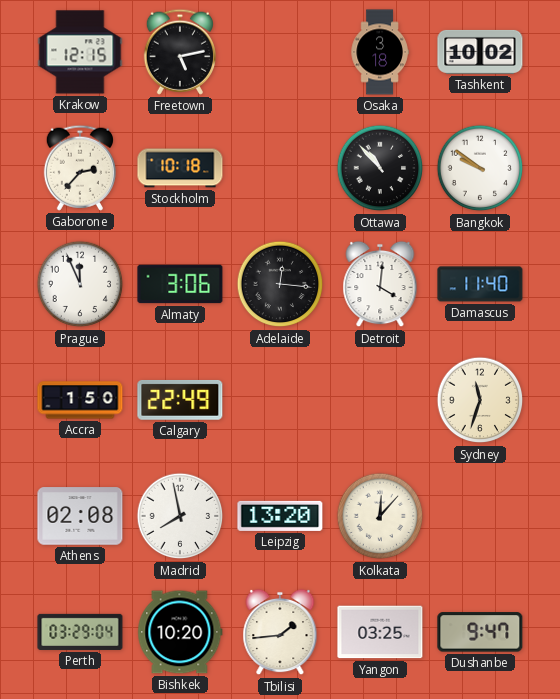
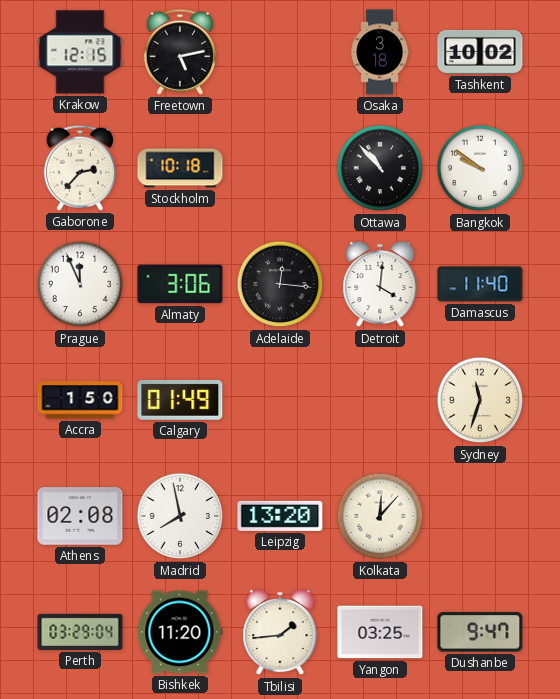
Calgary: 22:49 -> 01:49 (180, 400)
Bishkek: 10:20 -> 11:20 (180, 632)
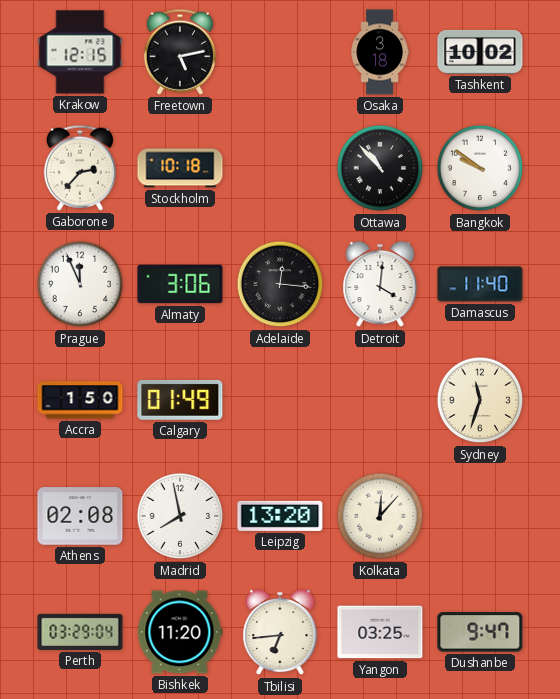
Tbilisi: 1:44 -> 6:44 (280, 632)
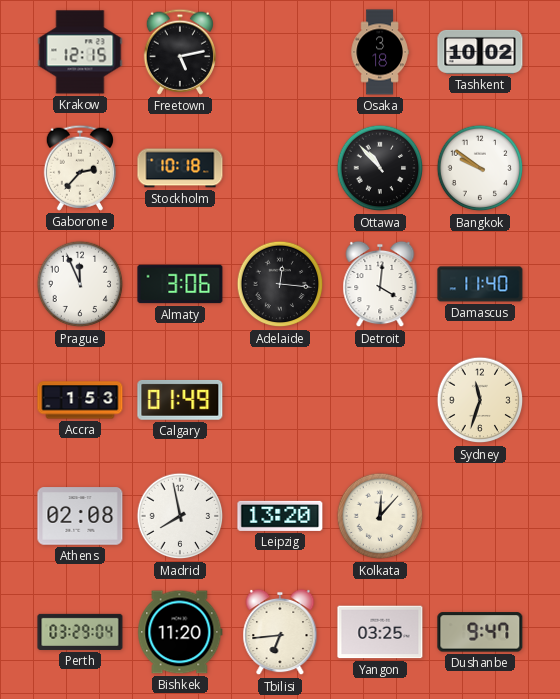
Accra: 1:50 -> 1:53 (80, 400)
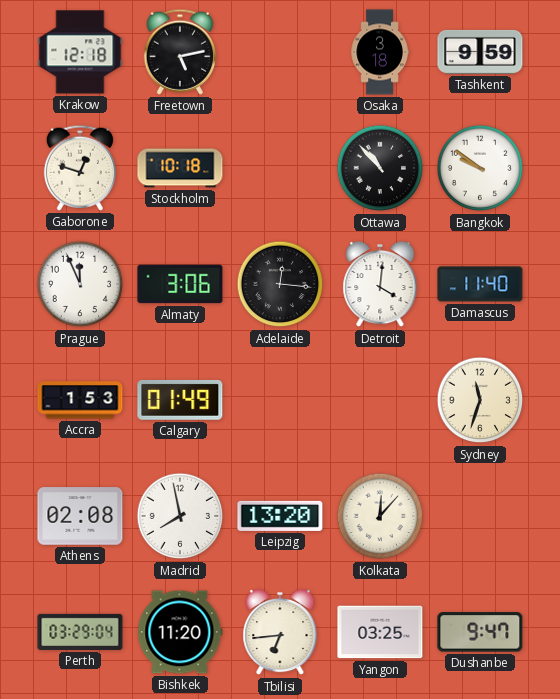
Krakow: 12:15 -> 12:18 (80, 52)
Tashkent: 10:02 -> 9:59 (480, 52)
Gaborone: 2:37 -> 12:48 (80, 168)
